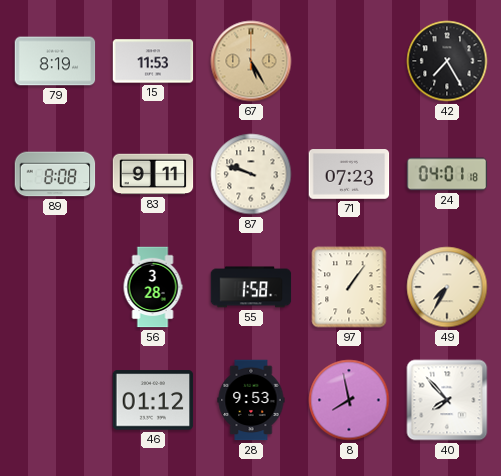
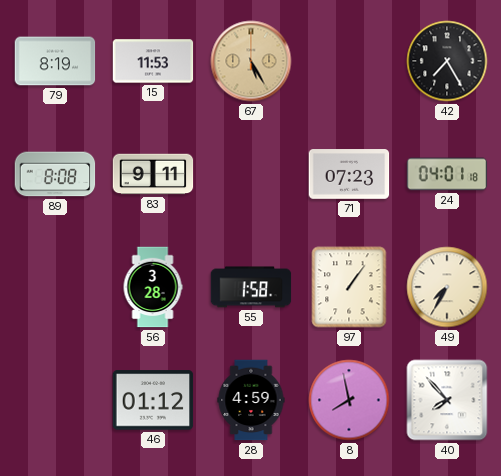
87: 9:48 -> none (251, 174)
28: 9:53 -> 4:59 (251, 400)
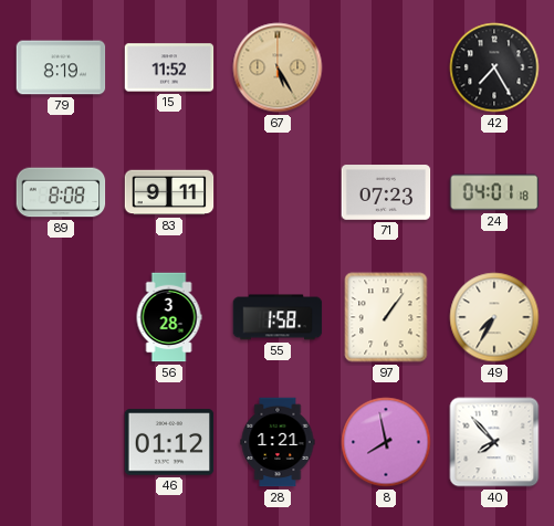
15: 11:53 -> 11:52 (169, 67)
28: 4:59 -> 1:21 (278, 442)
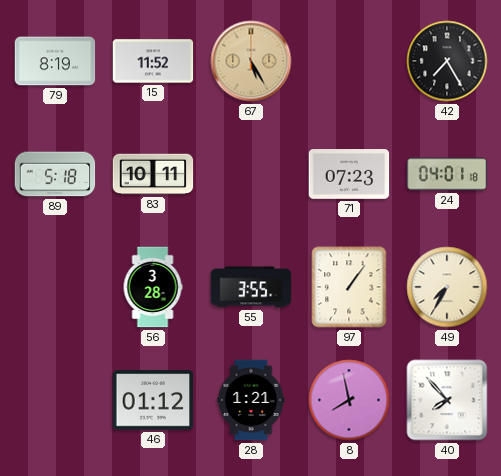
89: 8:08 -> 5:18 (55, 174)
83: 9:11 -> 10:11 (153, 174)
55: 1:58 -> 3:55 (251, 287)
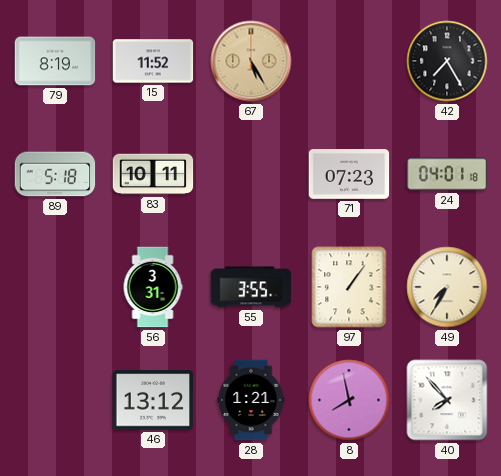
56: 3:28 -> 3:31 (153, 287)
46: 01:12 -> 13:12 (153, 400)
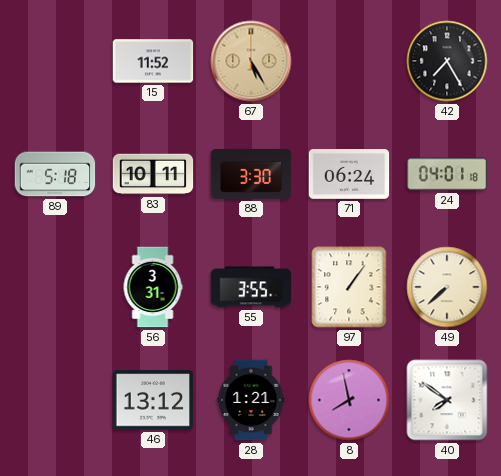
79: 8:19 -> none (55, 61)
88: none -> 3:30 (251, 174)
71: 07:23 -> 06:24 (349, 174)
49: 7:35 -> 7:38 (447, 287)
40: 7:53 -> 7:51 (447, 400)
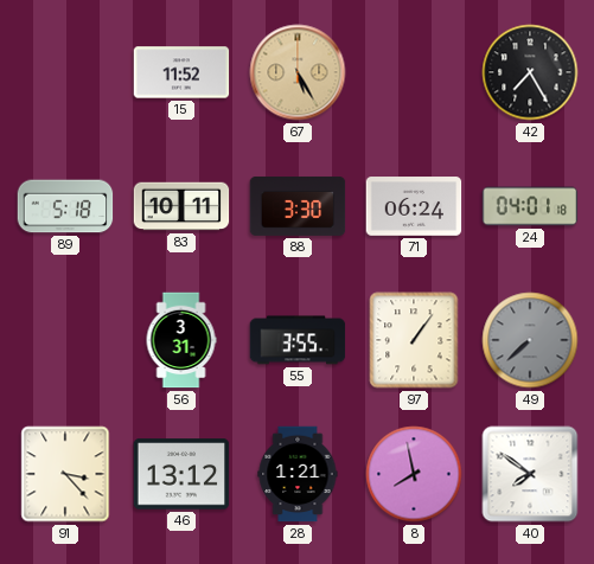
49 dial: cream -> grey (530, 340)
91: none -> 3:23 (65, 474)
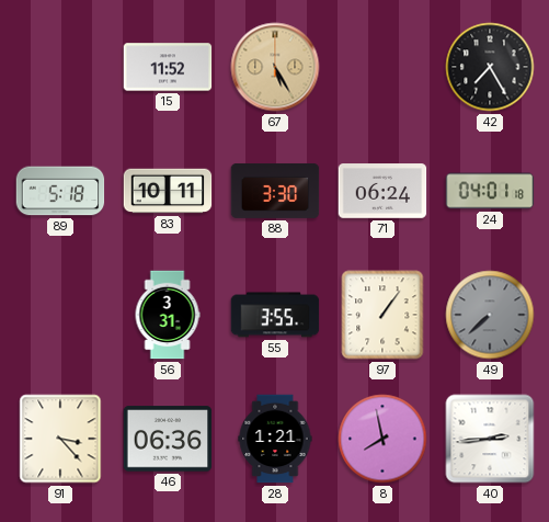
46: 13:12 -> 06:36 (168, 439)
40: 7:51 -> 2:44 (490, 439)
